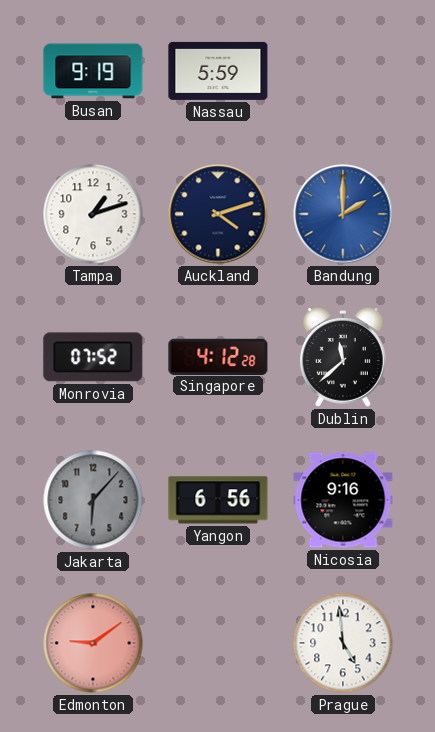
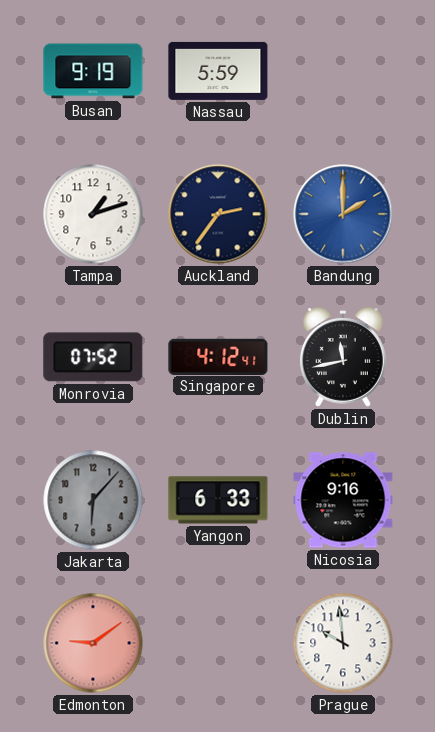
Auckland: 4:12 -> 2:36 (218, 214)
Singapore: 4:12:28 -> 4:12:41 (218, 356)
Dublin: 11:38 -> 11:43 (343, 357)
Yangon: 6:56 -> 6:33 (218, 500)
Prague: 4:59 -> 9:59 (343, 643)
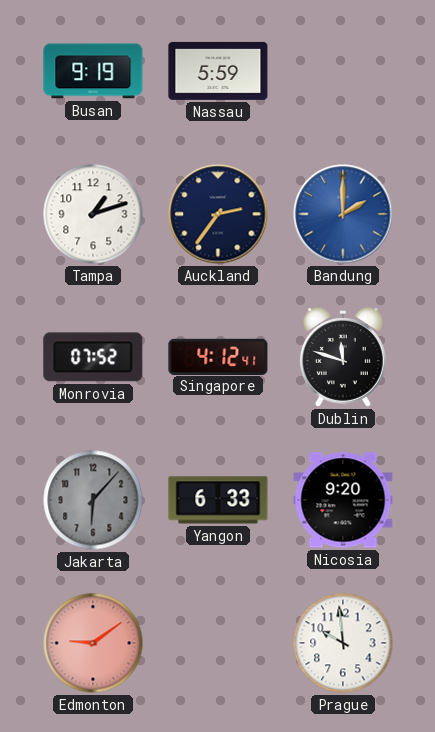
Dublin: 11:43 -> 11:48 (343, 357)
Nicosia: 9:16 -> 9:20 (343, 500)
